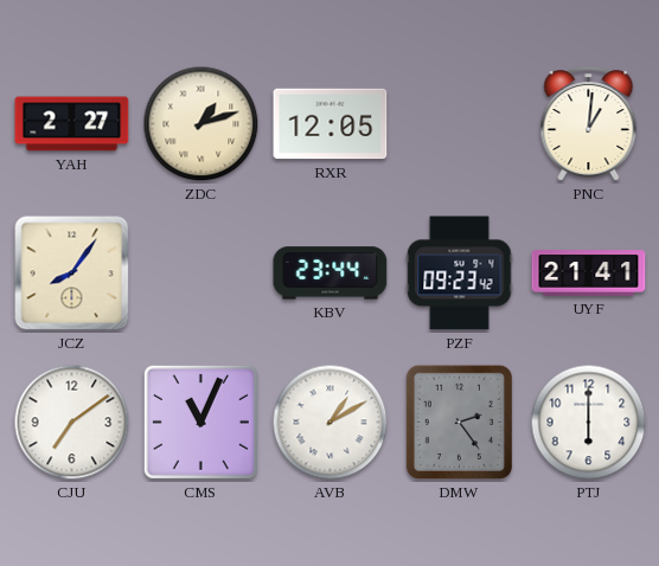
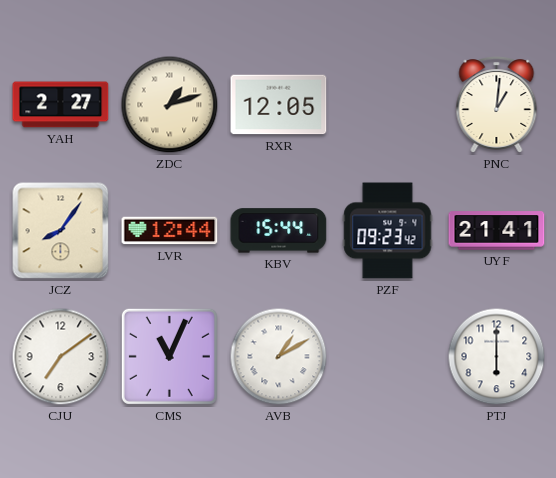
LVR: none -> 12:44 (170, 231)
KBV: 23:44 -> 15:44 (279, 231)
DMW: 2:24 -> none (459, 422)
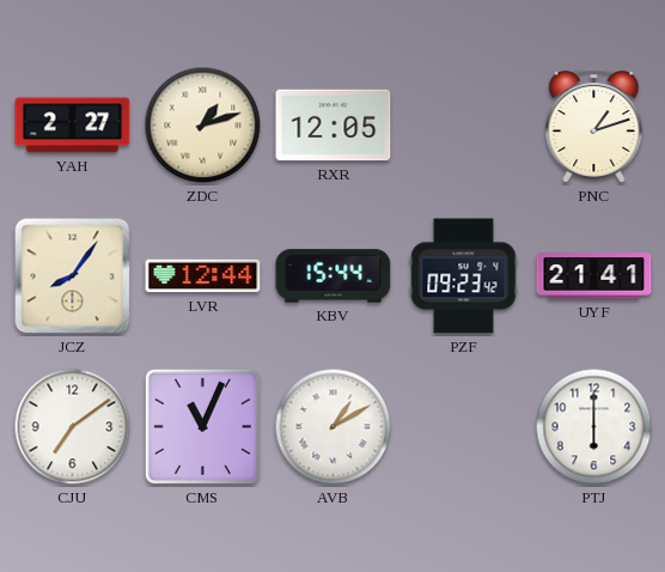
PNC: 1:01 -> 1:12 (594, 126)
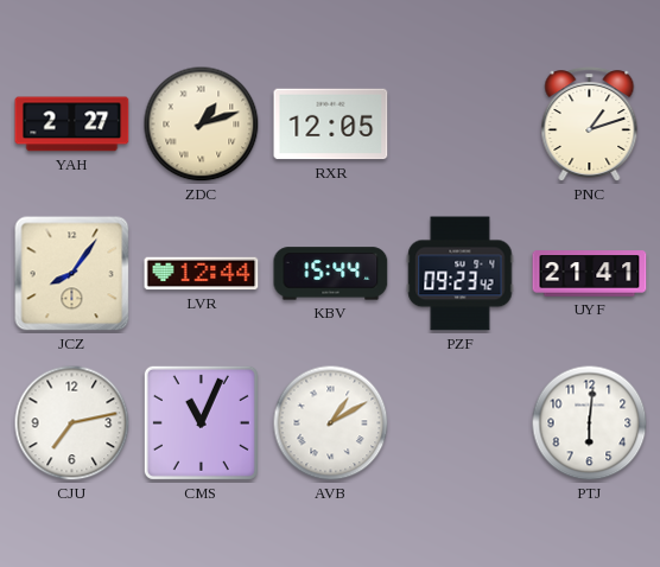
CJU: 7:09 -> 7:13 (72, 423)
PTJ: 6:00 -> 6:01 (590, 423)
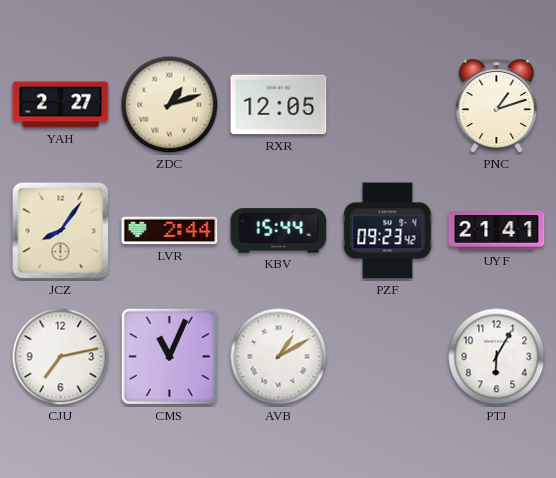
LVR: 12:44 -> 2:44 (170, 231)
PTJ: 6:01 -> 6:05 (497, 357)
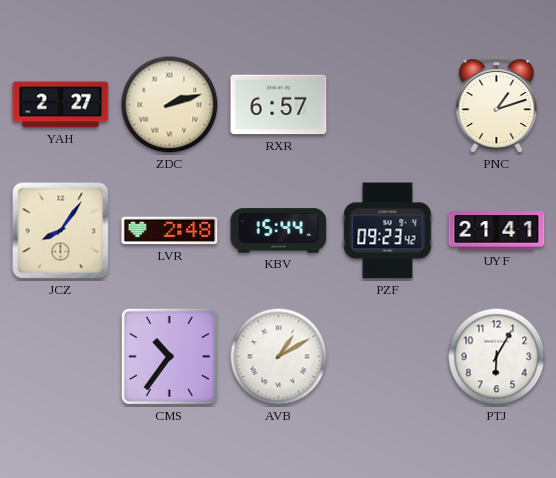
ZDC: 1:12 -> 2:12 (170, 105)
RXR: 12:05 -> 6:57 (279, 105)
LVR: 2:44 -> 2:48 (170, 231)
CJU: 7:13 -> none (61, 357)
CMS: 11:04 -> 10:36 (169, 356)
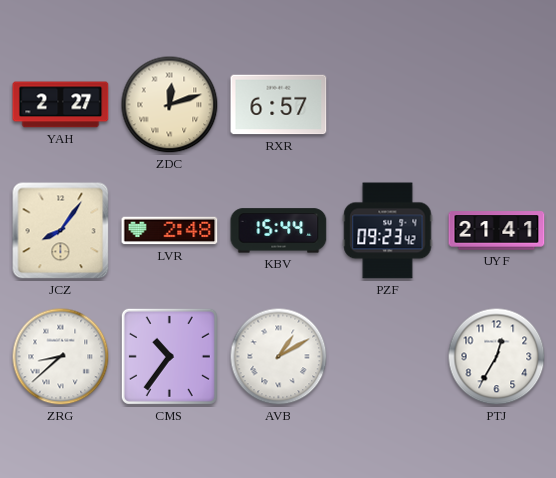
ZDC: 2:12 -> 12:12 (170, 105)
PNC: 1:12 -> none (497, 105)
ZRG: none -> 8:38 (61, 357)
PTJ: 6:05 -> 12:35 (497, 357)
